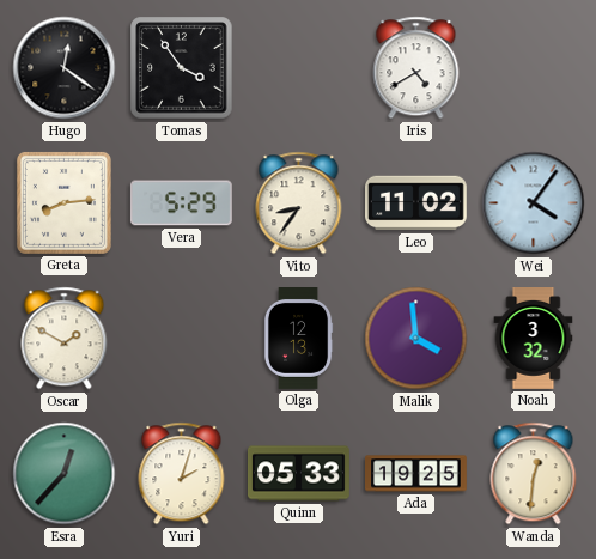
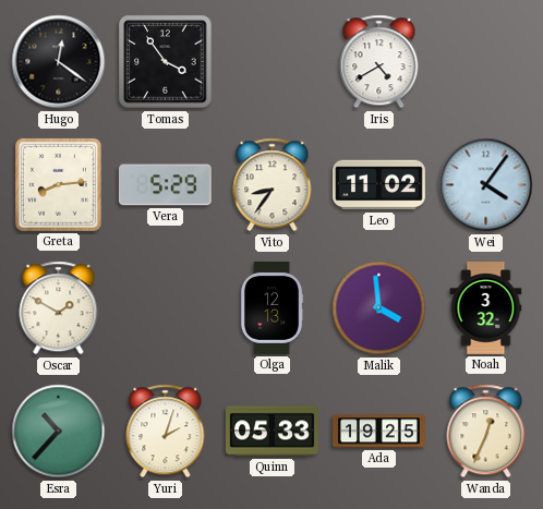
Esra: 12:37 -> 10:37 (59, 432)
Wanda: 12:31 -> 12:34 (486, 432)
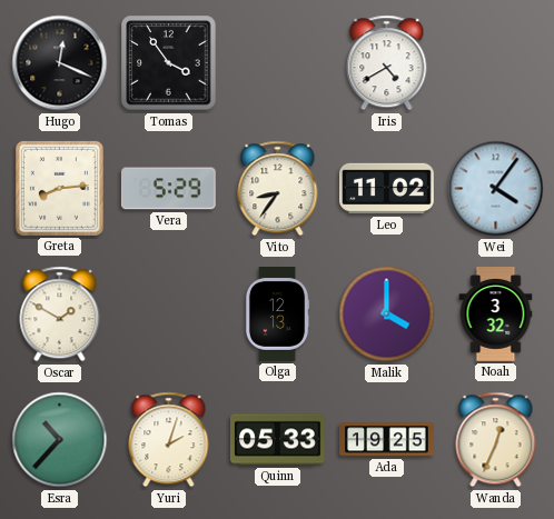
Hugo: 12:21 -> 12:19 (60, 63)
Malik: 3:59 -> 4:00 (387, 315)
